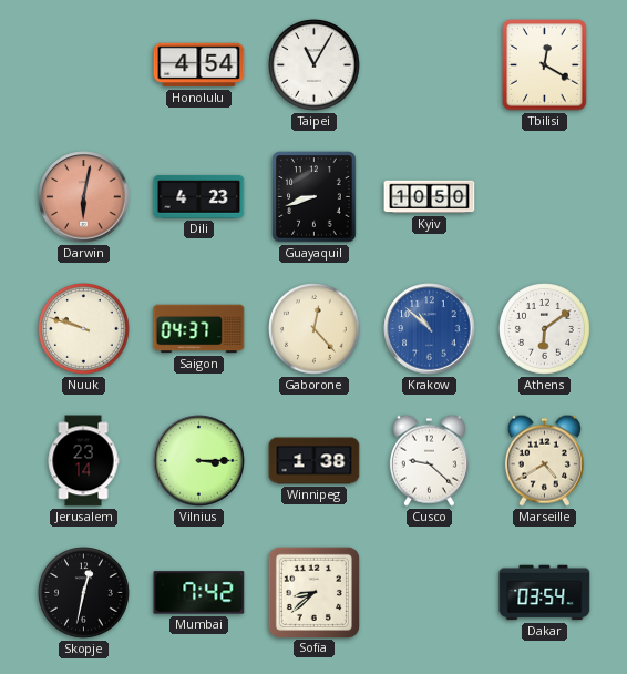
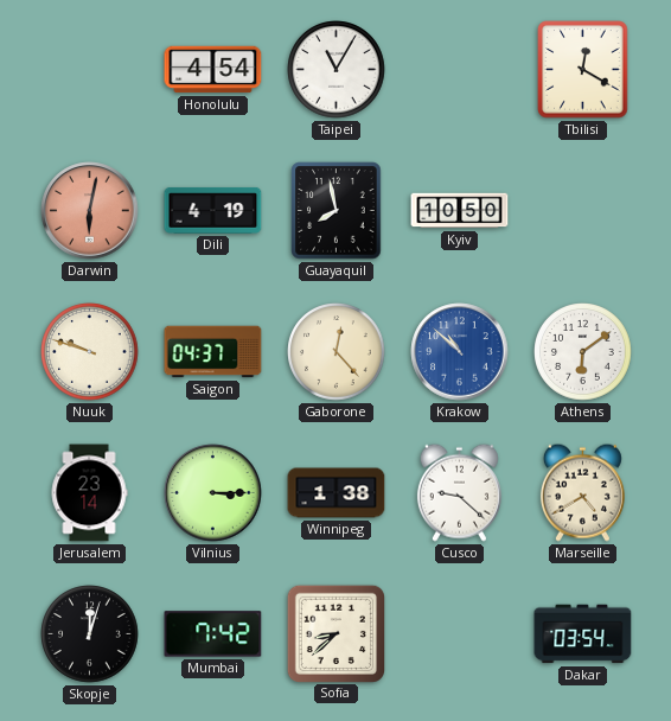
Dili: 4:23 -> 4:19 (213, 210)
Guayaquil: 8:42 -> 7:58 (337, 211)
Skopje: 12:32 -> 12:03 (90, 634)
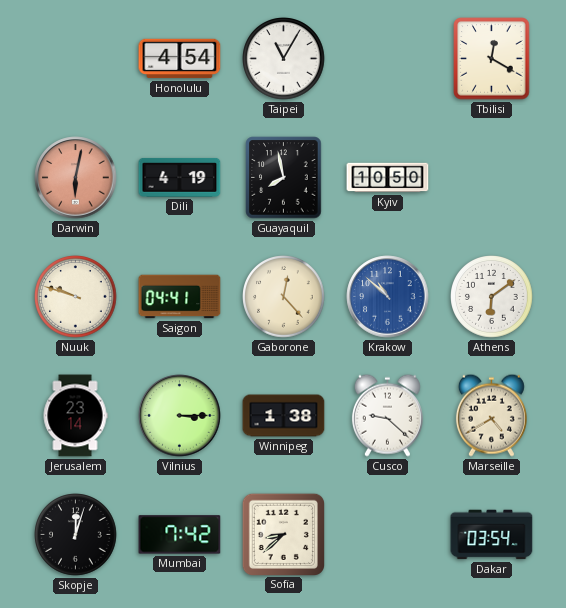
Saigon: 04:37 -> 04:41 (180, 297)
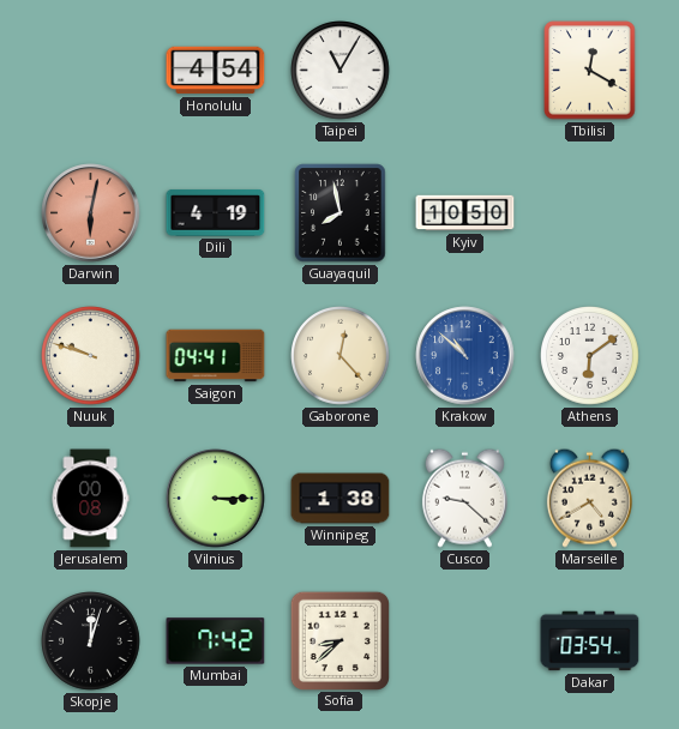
Jerusalem: 23:14 -> 00:08 (90, 499)
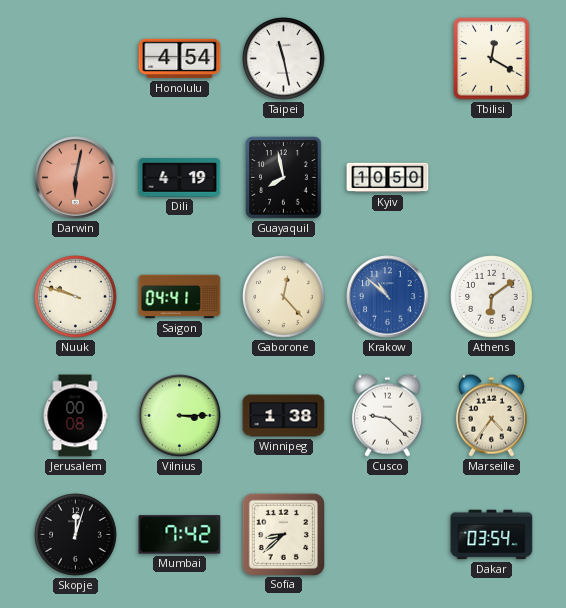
Taipei: 11:05 -> 11:28 (284, 59)
Marseille: 4:40 -> 4:36 (491, 415)
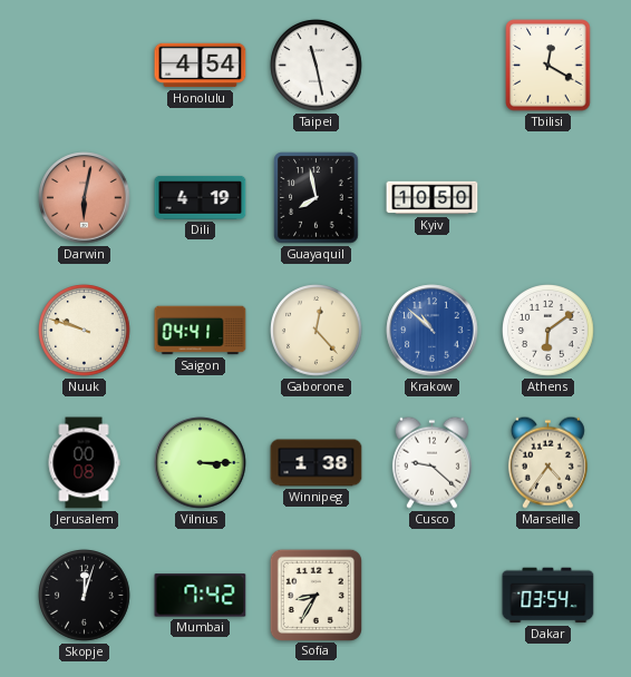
Sofia: 8:38 -> 8:35 (315, 595)
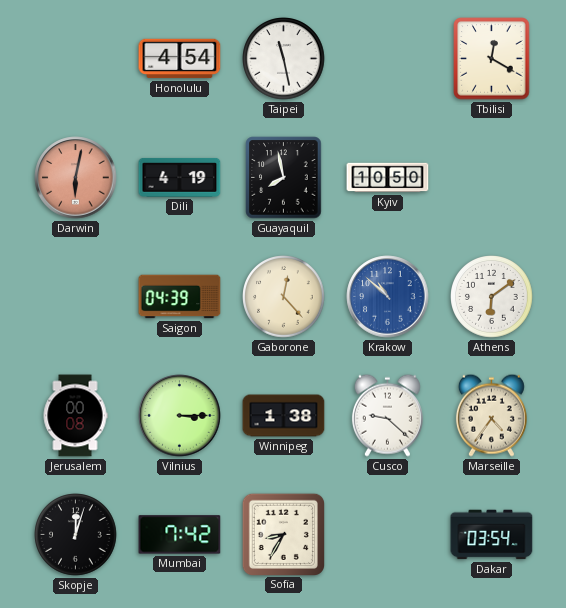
Nuuk: 9:48 -> none (85, 331)
Saigon: 04:41 -> 04:39 (180, 297)
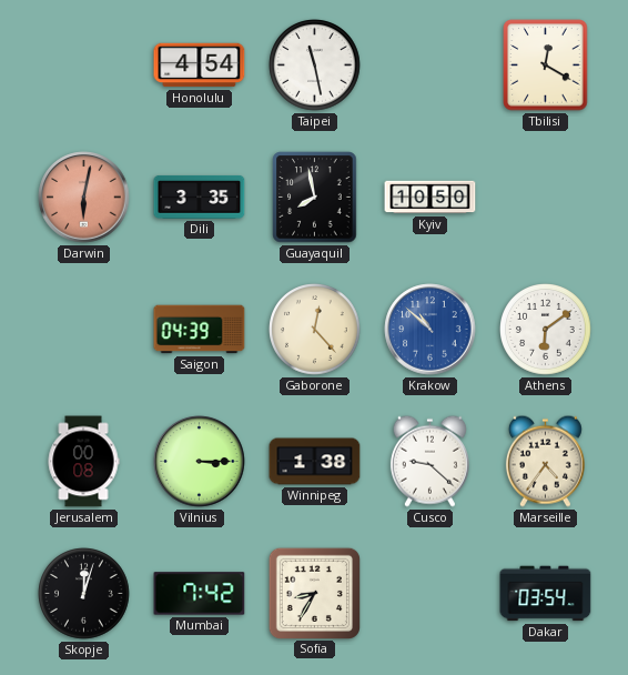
Dili: 4:19 -> 3:35 (200, 197)
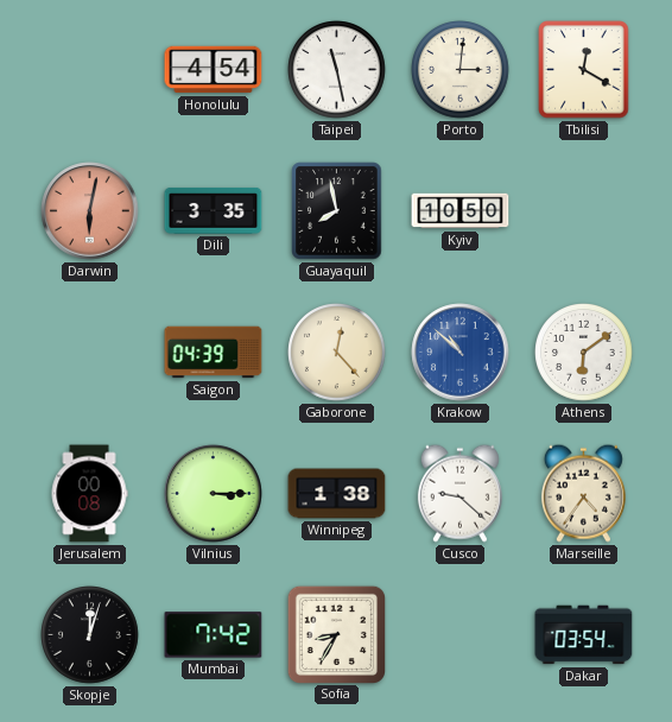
Porto: none -> 3:01 (461, 70)
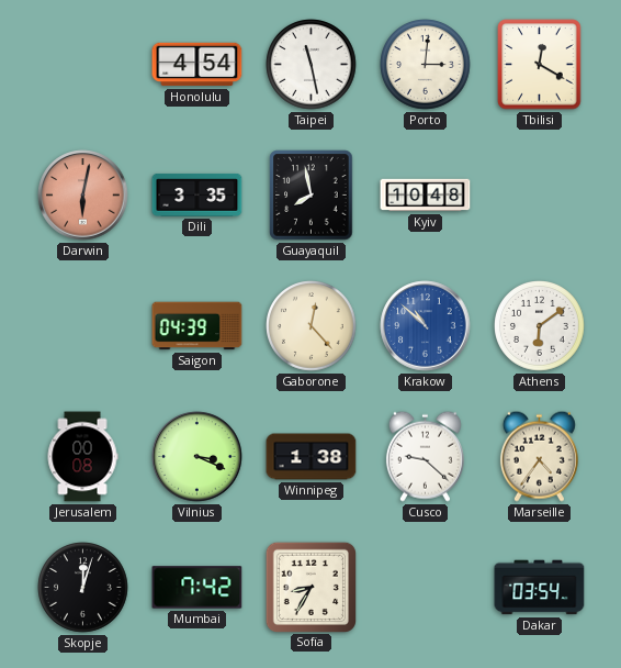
Kyiv: 10:50 -> 10:48 (426, 196)
Vilnius: 3:15 -> 3:19 (197, 457)
